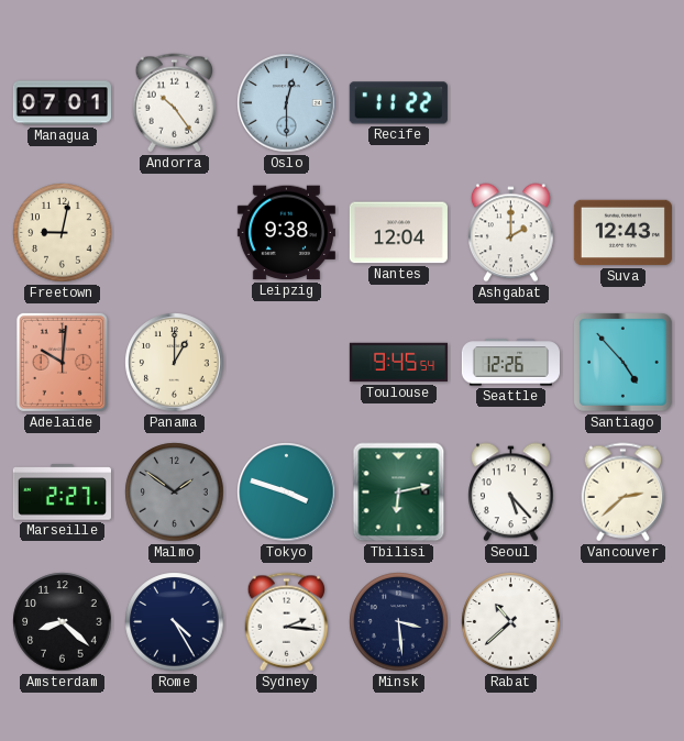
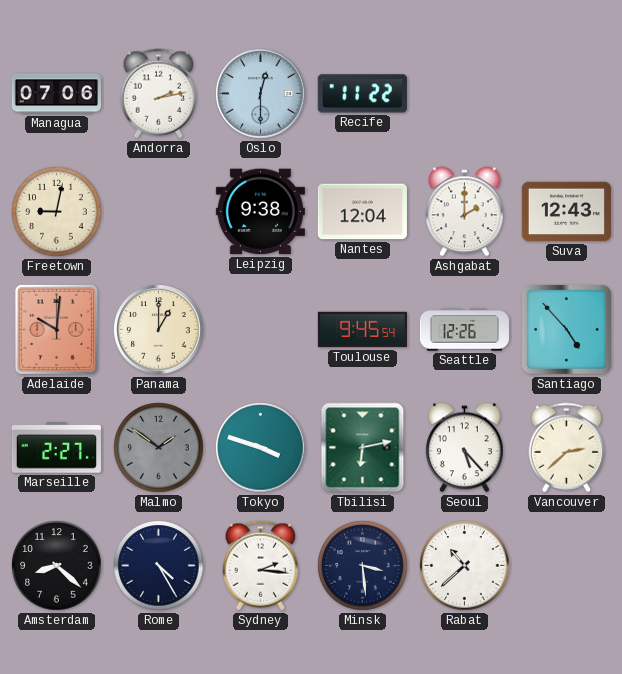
Managua: 07:01 -> 07:06 (56, 94)
Andorra: 10:24 -> 2:13 (159, 94)
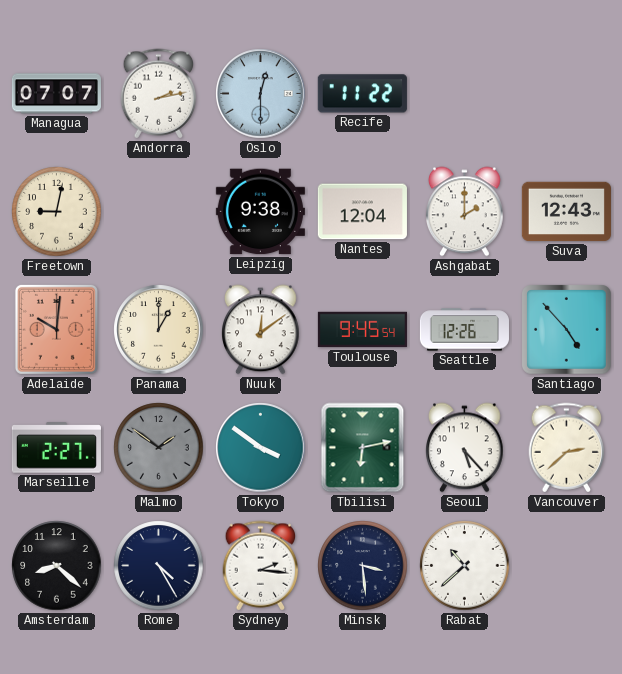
Managua: 07:06 -> 07:07 (56, 94)
Nuuk: none -> 12:09 (261, 330)
Tokyo: 3:48 -> 3:51 (261, 448)
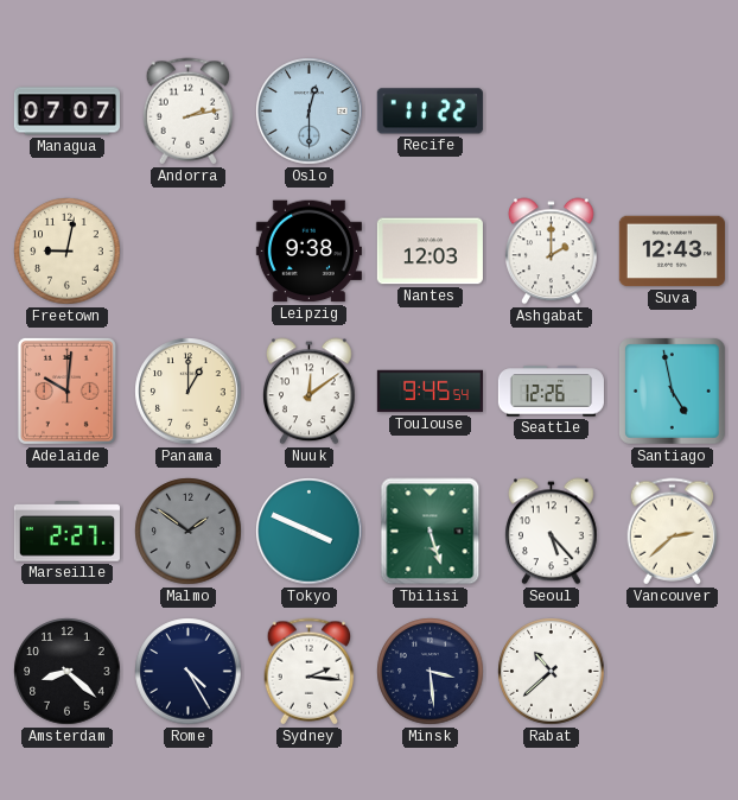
Nantes: 12:04 -> 12:03 (430, 252)
Santiago: 4:53 -> 4:58 (673, 392)
Tokyo: 3:51 -> 3:49 (310, 532)
Tbilisi: 6:13 -> 5:27 (431, 532)
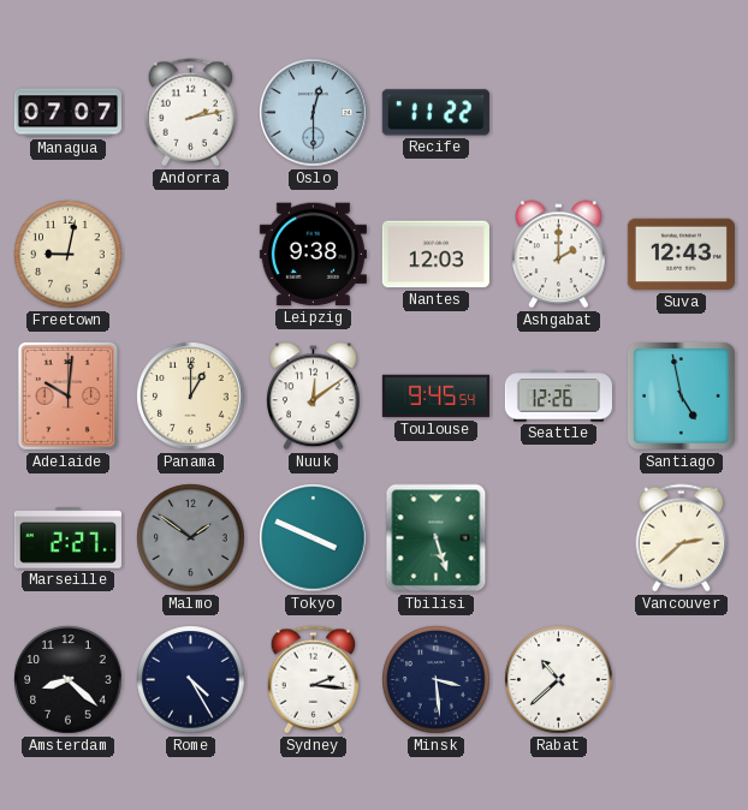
Seoul: 5:23 -> none (552, 532)
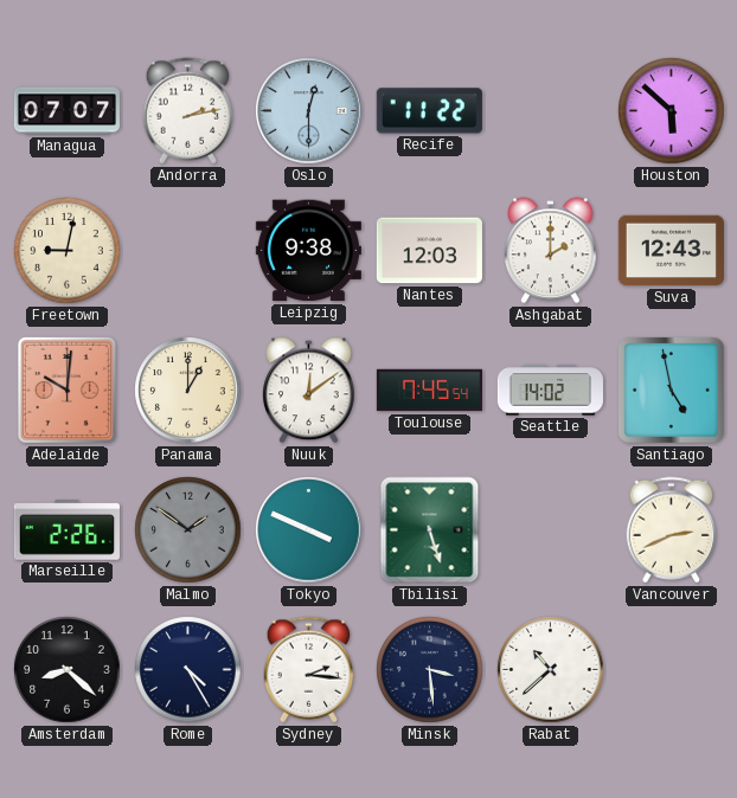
Houston: none -> 5:52 (672, 111)
Toulouse: 9:45 -> 7:45 (429, 391)
Seattle: 12:26 -> 14:02 (550, 391)
Marseille: 2:27 -> 2:26 (66, 530)
Vancouver: 2:38 -> 2:41 (672, 530)
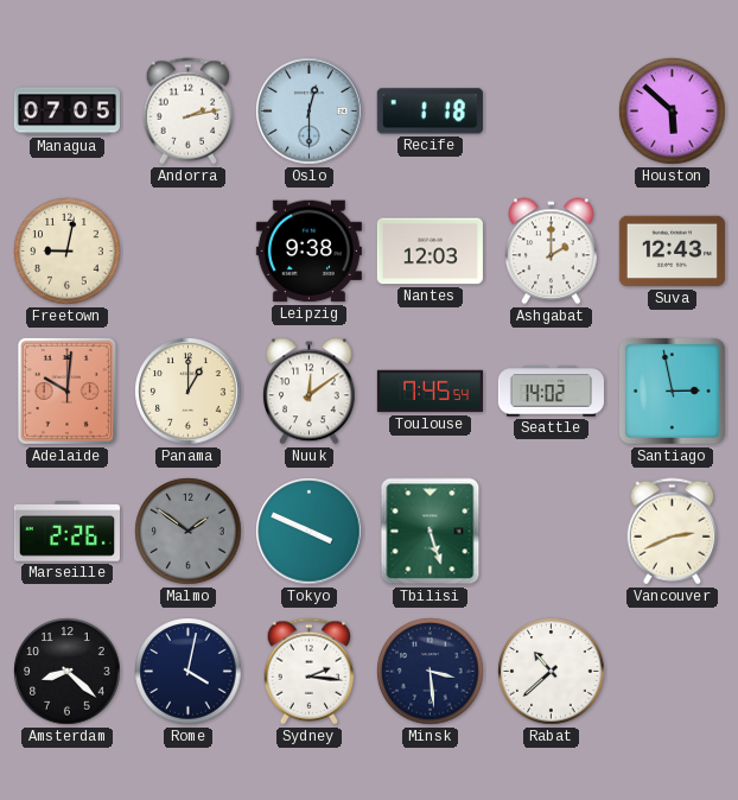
Managua: 07:07 -> 07:05 (66, 112)
Recife: 11:22 -> 1:18 (430, 112)
Santiago: 4:58 -> 2:58 (673, 392)
Rome: 4:25 -> 4:02 (189, 672)
